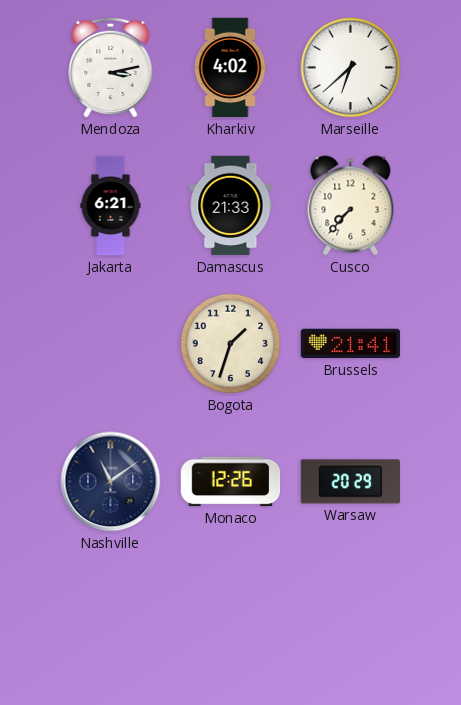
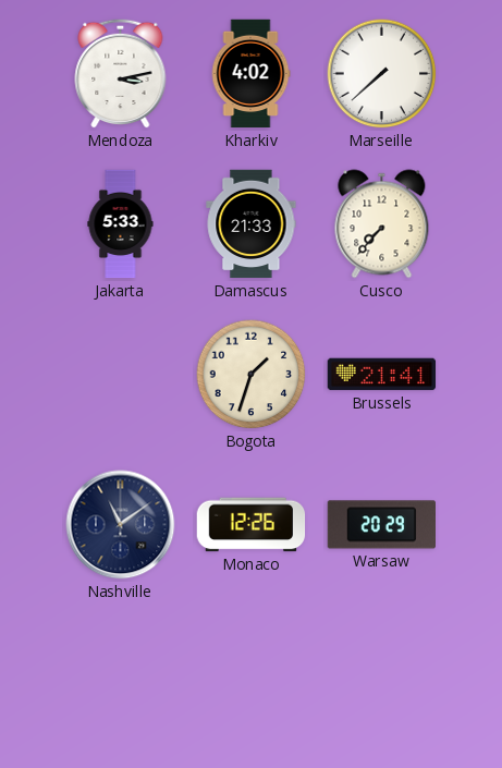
Marseille: 6:38 -> 7:38 (382, 74)
Jakarta: 6:21 -> 5:33 (121, 224)
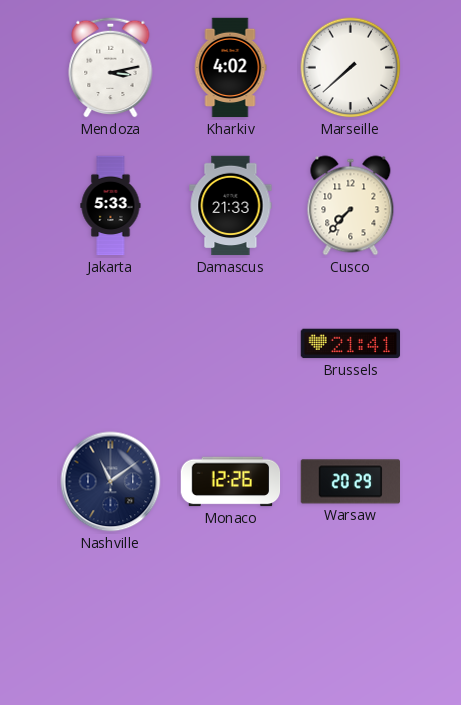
Bogota: 1:33 -> none (252, 375)
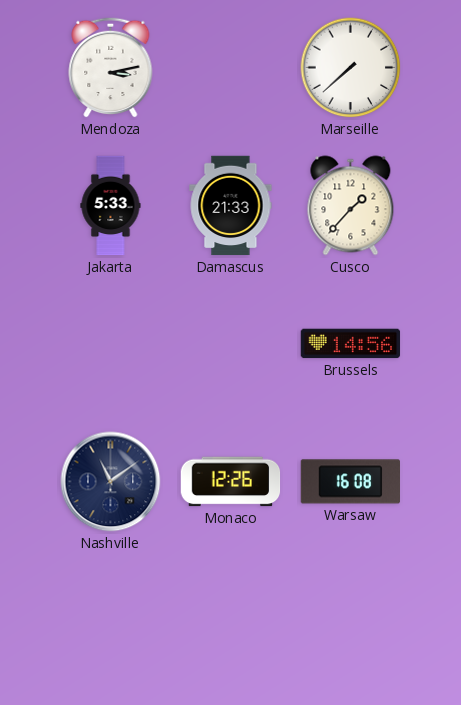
Kharkiv: 4:02 -> none (230, 68)
Cusco: 7:37 -> 1:37 (351, 206)
Brussels: 21:41 -> 14:56 (351, 344)
Warsaw: 20:29 -> 16:08 (350, 482)
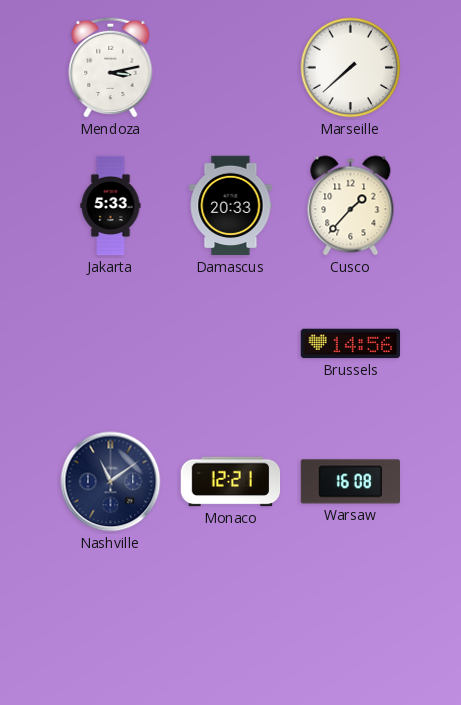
Damascus: 21:33 -> 20:33 (231, 206)
Monaco: 12:26 -> 12:21 (231, 482)
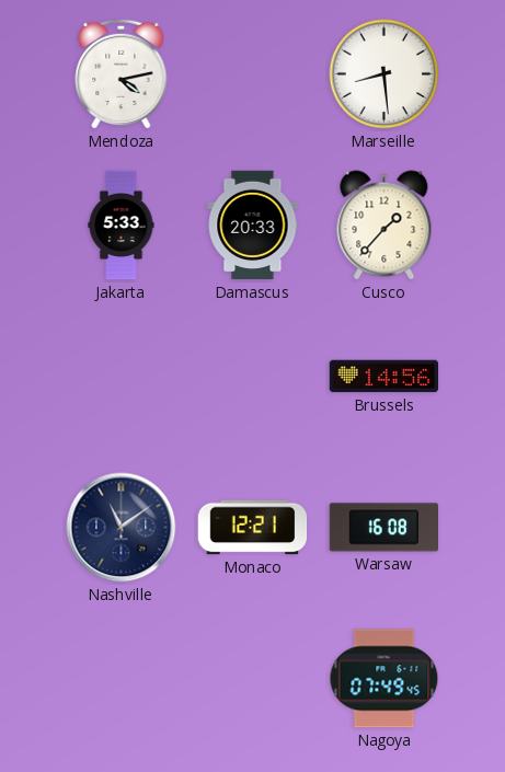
Mendoza: 3:13 -> 4:13 (122, 73)
Marseille: 7:38 -> 8:29 (385, 74)
Nagoya: none -> 07:49 (385, 679)
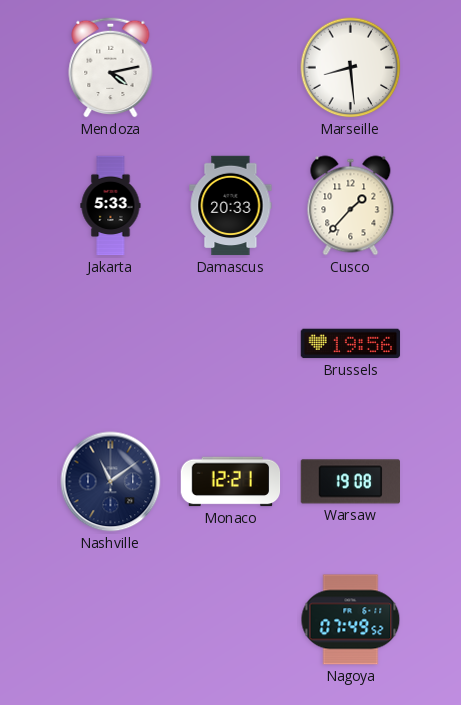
Brussels: 14:56 -> 19:56 (351, 344)
Warsaw: 16:08 -> 19:08 (350, 482)
Nagoya: 07:49:45 -> 07:49:52 (351, 620)
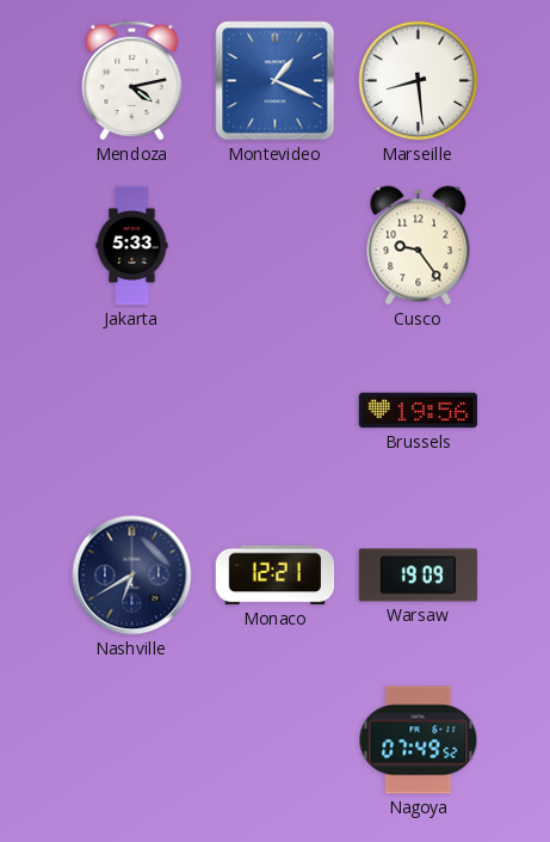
Montevideo: none -> 1:19 (276, 81)
Damascus: 20:33 -> none (231, 206)
Cusco: 1:37 -> 9:24 (419, 246)
Nashville: 11:09 -> 6:40 (132, 576)
Warsaw: 19:08 -> 19:09 (418, 576)
